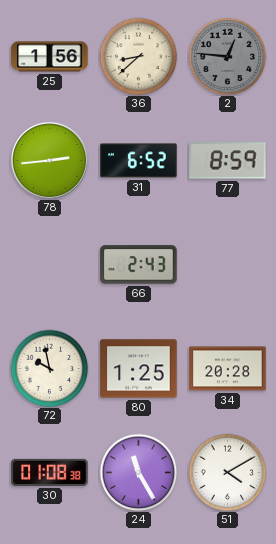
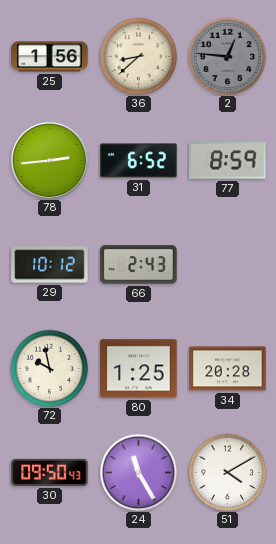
29: none -> 10:12 (50, 265)
30: 01:08 -> 09:50 (50, 472)
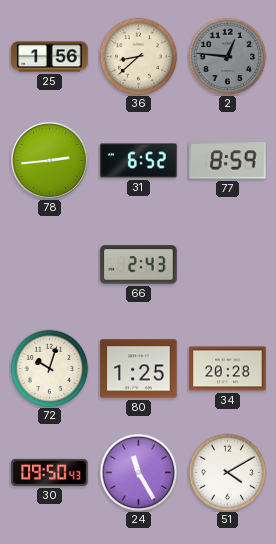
29: 10:12 -> none (50, 265)
72: 9:58 -> 10:03 (49, 368)
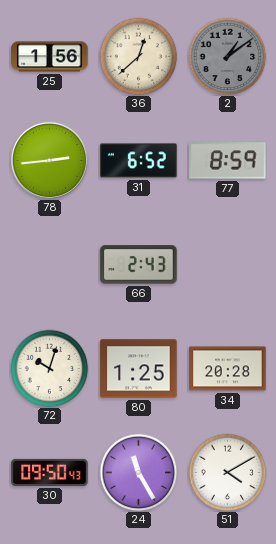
36: 8:38 -> 12:38 (138, 56)
2: 12:46 -> 1:09 (227, 56)
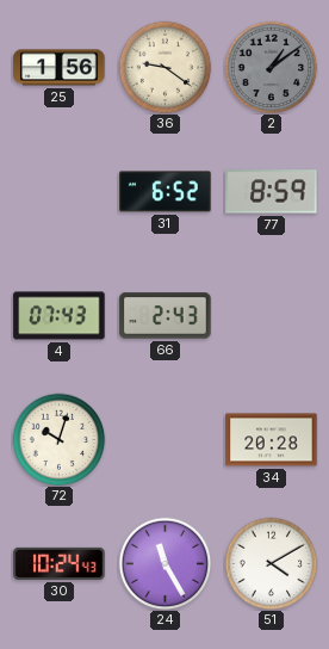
36: 12:38 -> 9:21 (164, 67)
78: 2:44 -> none (49, 160)
4: none -> 07:43 (60, 316)
80: 1:25 -> none (139, 369)
30: 09:50 -> 10:24 (60, 563)
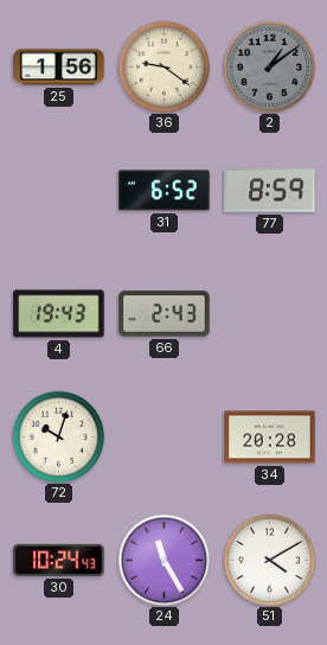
4: 07:43 -> 19:43 (59, 314)
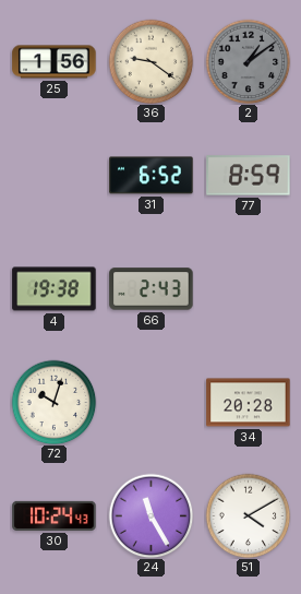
4: 19:43 -> 19:38 (55, 289)
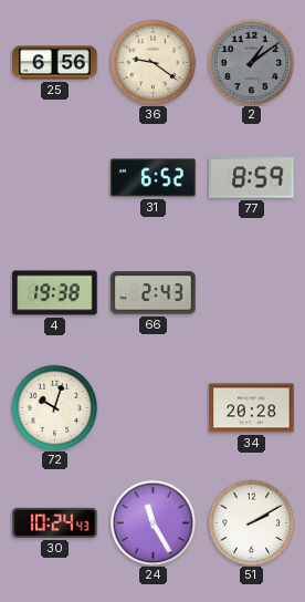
25: 1:56 -> 6:56 (55, 63)
51: 4:10 -> 2:10 (251, 522)
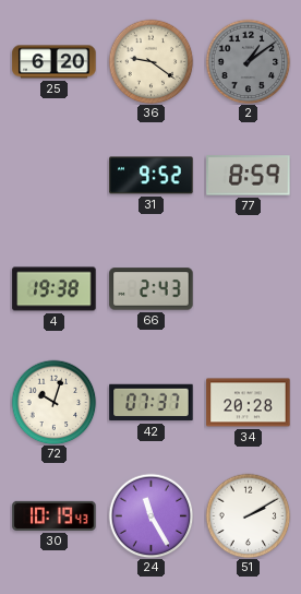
25: 6:56 -> 6:20 (55, 62)
31: 6:52 -> 9:52 (152, 176)
42: none -> 07:37 (152, 403)
30: 10:24 -> 10:19 (55, 515)
